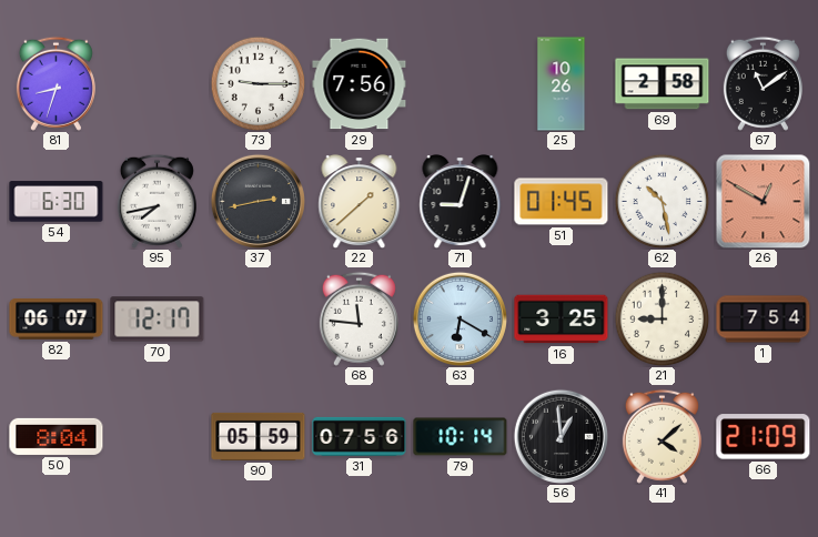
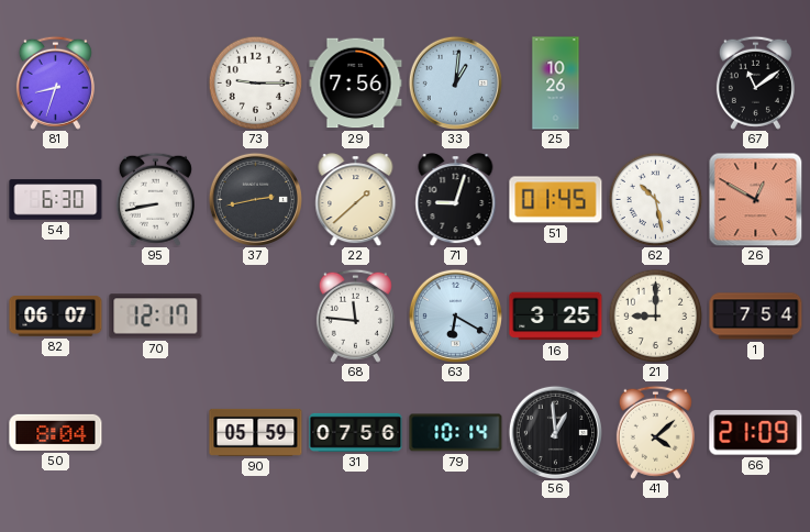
33: none -> 1:01 (455, 82)
69: 2:58 -> none (663, 84)
95: 7:43 -> 8:43 (155, 199)
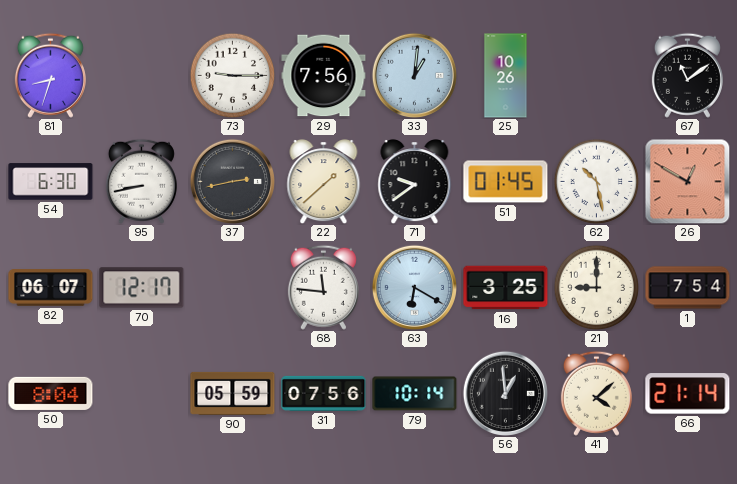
71: 9:03 -> 9:39 (415, 182)
66: 21:09 -> 21:14 (688, 394)
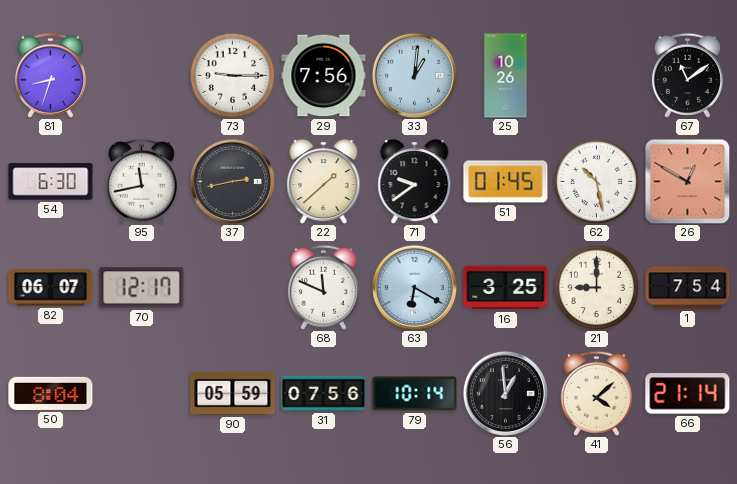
95: 8:43 -> 11:43 (141, 181)
68: 11:46 -> 11:49 (323, 287)
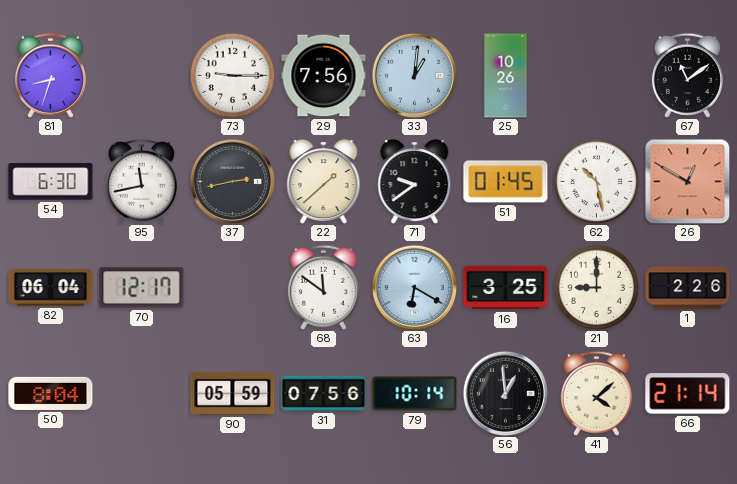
82: 06:07 -> 06:04 (51, 288)
68: 11:49 -> 11:51 (323, 287)
1: 7:54 -> 2:26 (688, 288)
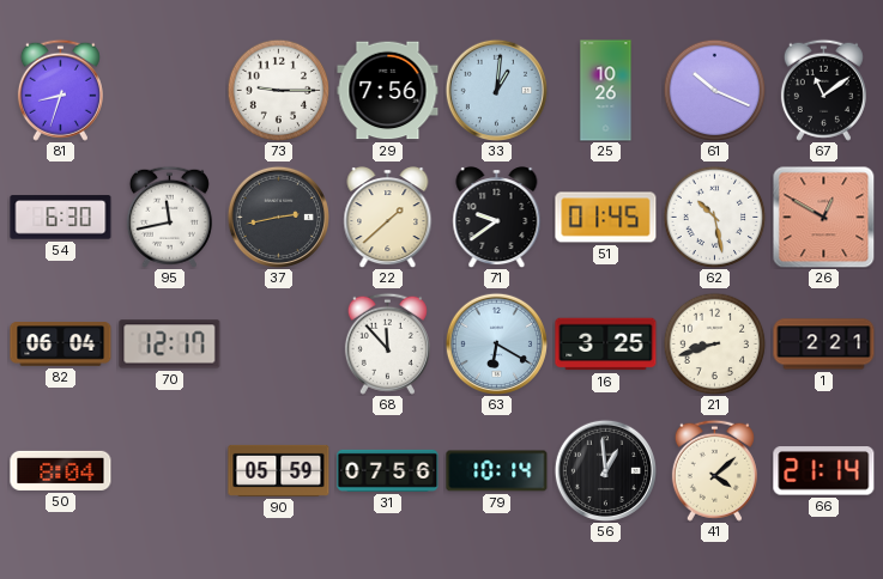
61: none -> 10:19 (714, 90)
68: 11:51 -> 11:53 (387, 343)
21: 9:00 -> 8:42 (714, 343)
1: 2:26 -> 2:21 (824, 345)
